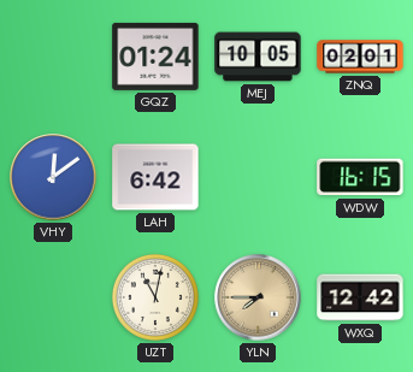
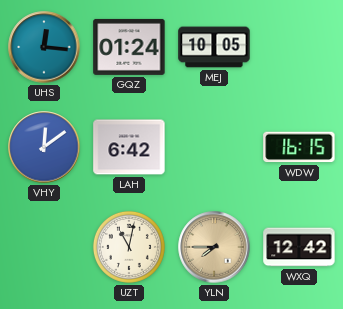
UHS: none -> 12:16 (44, 47)
ZNQ: 02:01 -> none (360, 57)
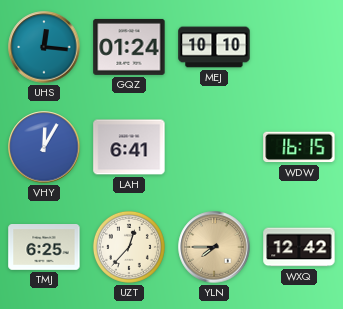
MEJ: 10:05 -> 10:10 (214, 47)
VHY: 12:09 -> 12:05 (44, 147)
LAH: 6:42 -> 6:41 (129, 147)
TMJ: none -> 6:25 (44, 248)
UZT: 11:02 -> 12:37 (129, 247)
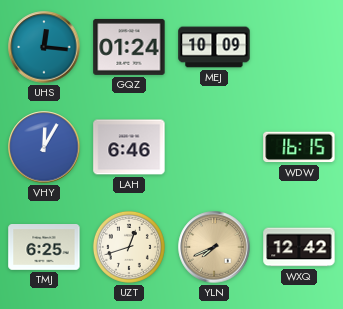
MEJ: 10:10 -> 10:09 (214, 47)
LAH: 6:41 -> 6:46 (129, 147)
UZT: 12:37 -> 12:42 (129, 247)
YLN: 7:45 -> 7:41 (214, 247)
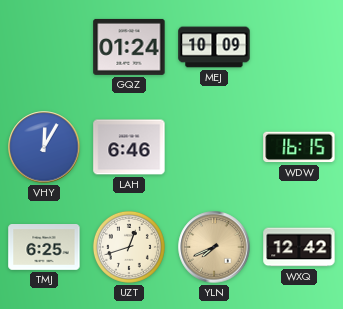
UHS: 12:16 -> none (44, 47)
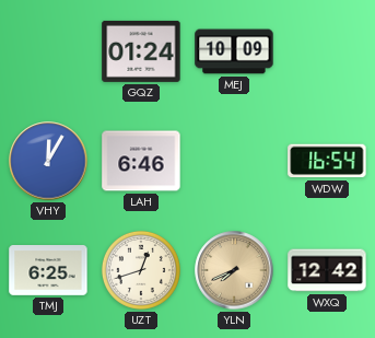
WDW: 16:15 -> 16:54 (327, 161)
